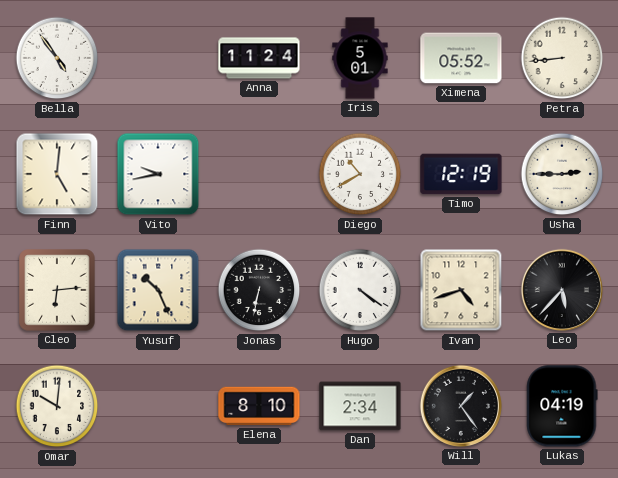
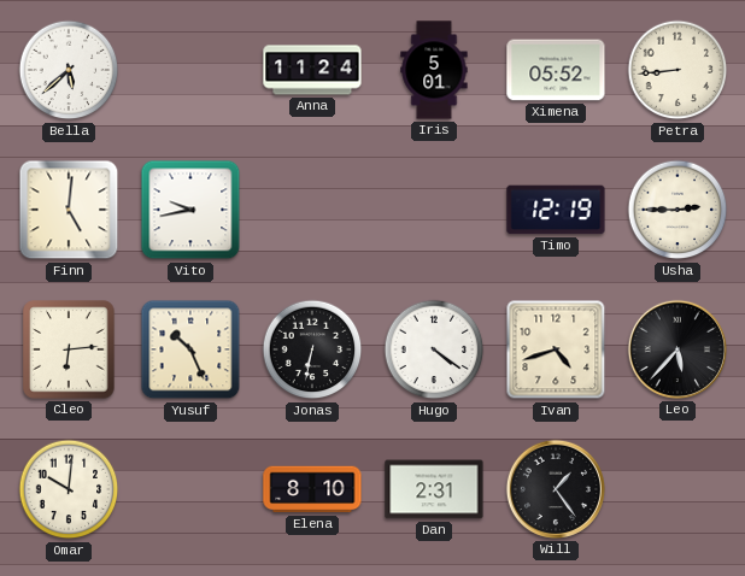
Bella: 4:54 -> 5:38 (69, 70)
Diego: 10:40 -> none (360, 174)
Dan: 2:34 -> 2:31 (434, 489)
Lukas: 04:19 -> none (562, 406)
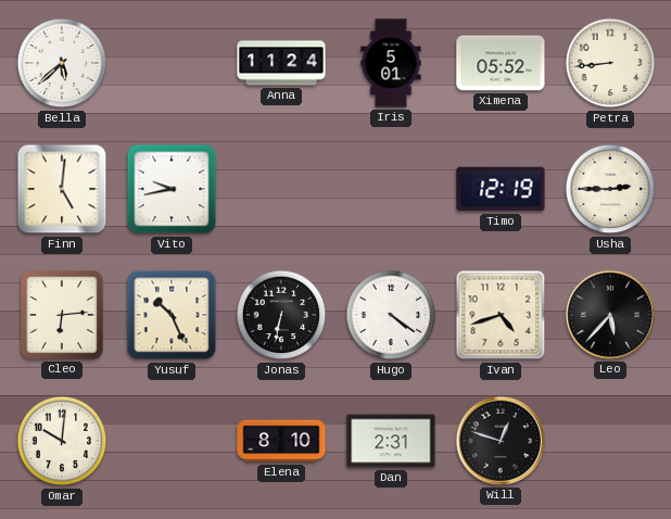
Will: 1:24 -> 12:48 (501, 441)
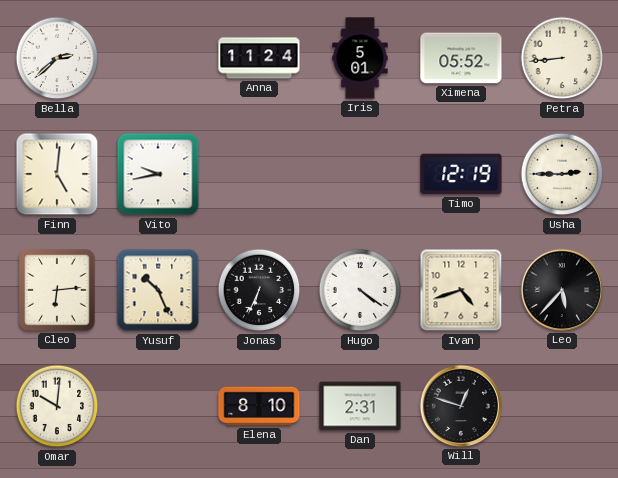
Bella: 5:38 -> 2:38 (57, 58)
Jonas: 6:32 -> 6:34 (259, 290)
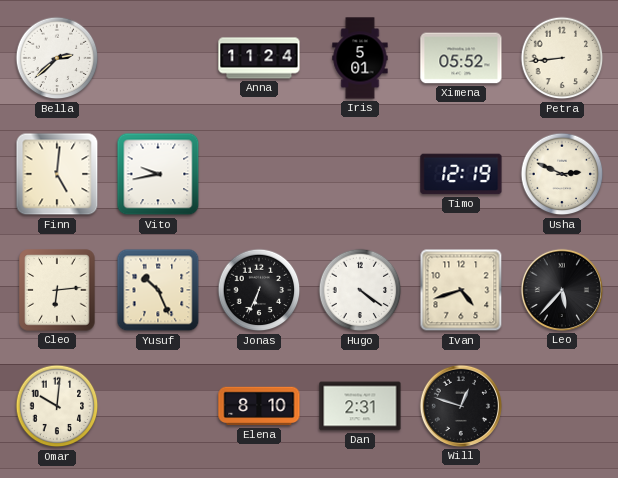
Usha: 2:45 -> 2:49 (562, 174)
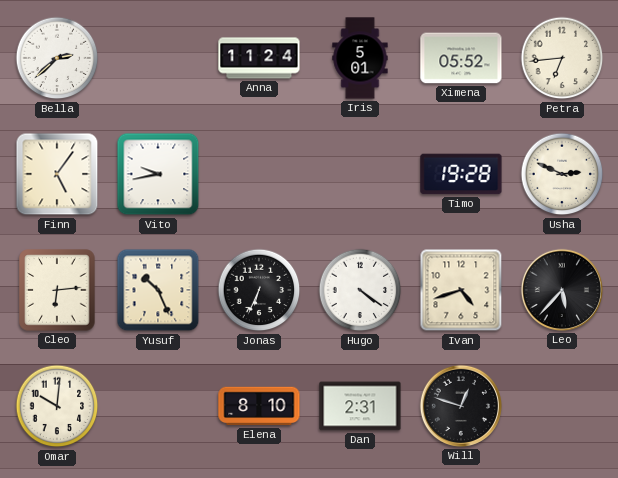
Petra: 8:44 -> 6:44 (562, 58)
Finn: 5:01 -> 5:06 (57, 174)
Timo: 12:19 -> 19:28 (461, 174)
